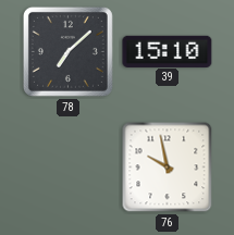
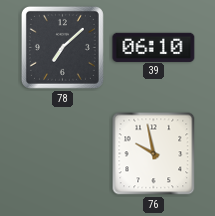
39: 15:10 -> 06:10 (154, 47)
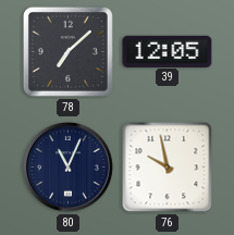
39: 06:10 -> 12:05 (168, 51)
80: none -> 11:04 (69, 168)
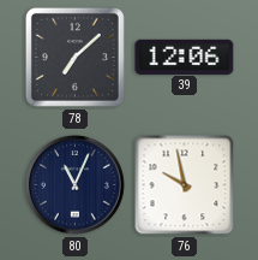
39: 12:05 -> 12:06 (185, 57)
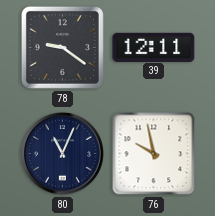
78: 7:08 -> 9:21 (62, 47)
39: 12:06 -> 12:11 (154, 47)
